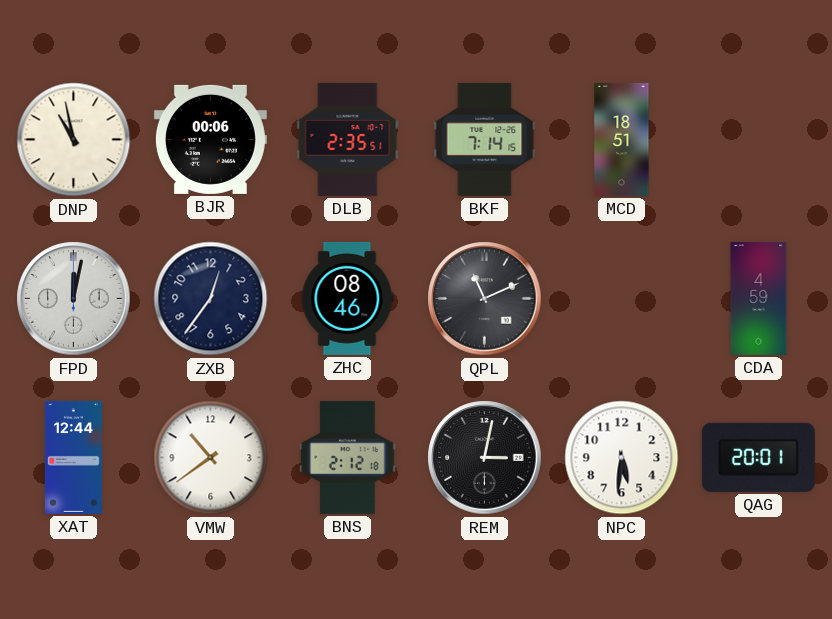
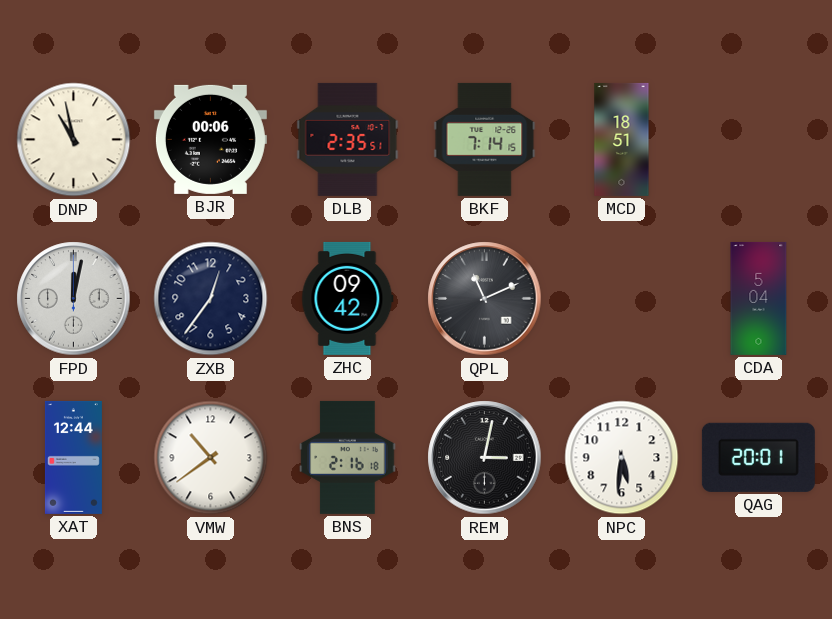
ZHC: 08:46 -> 09:42 (348, 298)
CDA: 4:59 -> 5:04 (759, 298)
BNS: 2:12 -> 2:16 (348, 457)
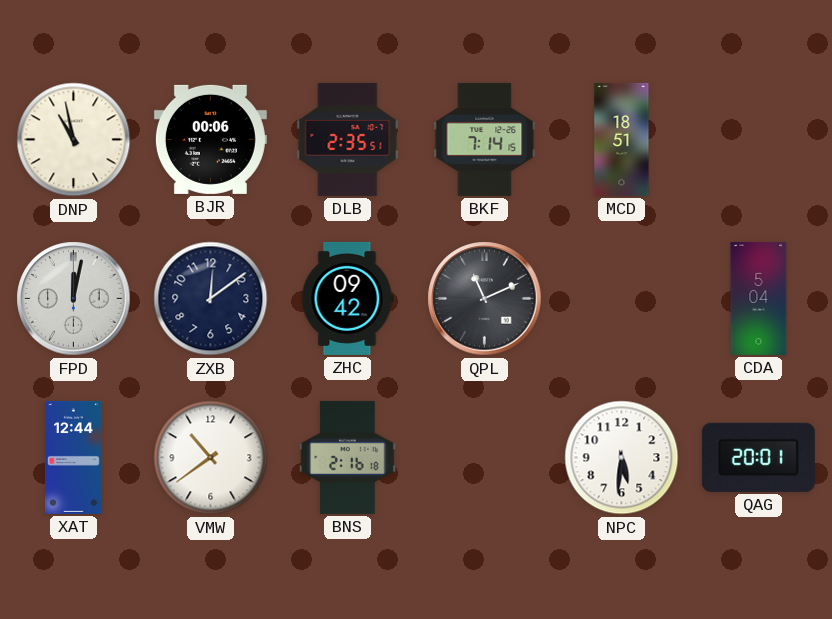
ZXB: 12:36 -> 12:09 (211, 299)
REM: 3:02 -> none (485, 458)
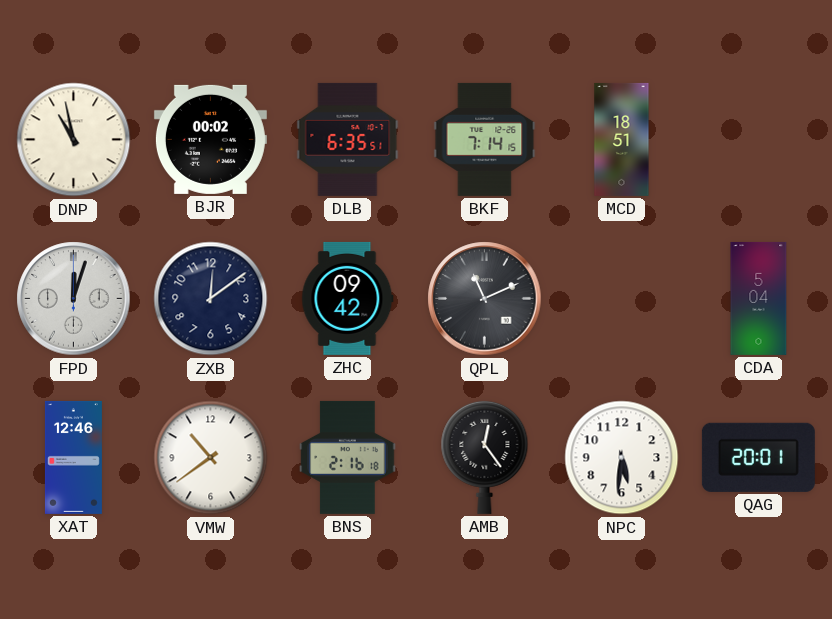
BJR: 00:06 -> 00:02 (210, 139)
DLB: 2:35 -> 6:35 (348, 139)
FPD: 12:02 -> 12:03 (74, 299)
XAT: 12:44 -> 12:46 (73, 457)
AMB: none -> 12:24 (485, 457)
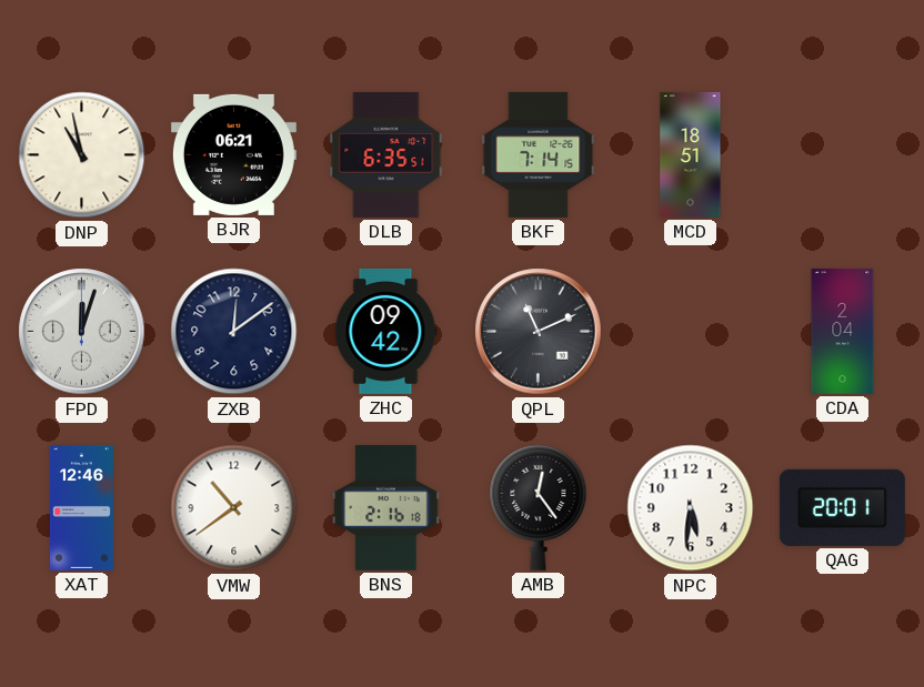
BJR: 00:02 -> 06:21 (233, 154)
CDA: 5:04 -> 2:04 (843, 331)
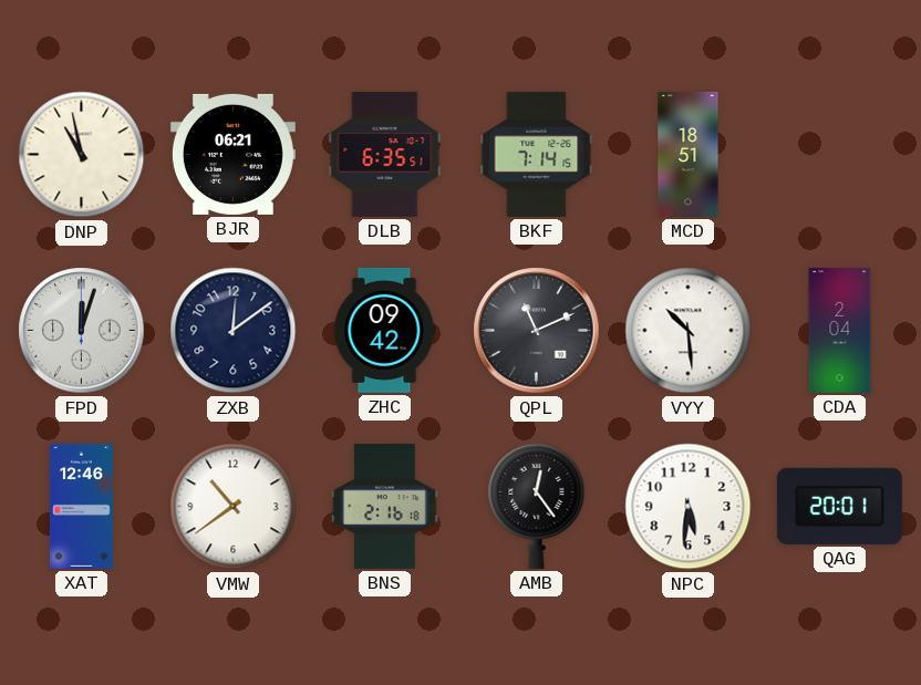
VYY: none -> 10:29 (689, 331)
